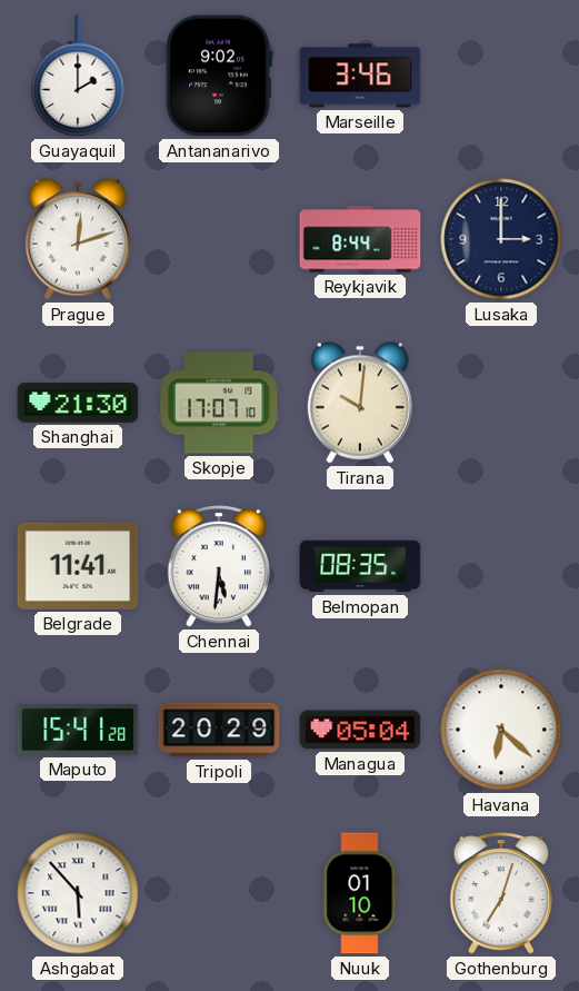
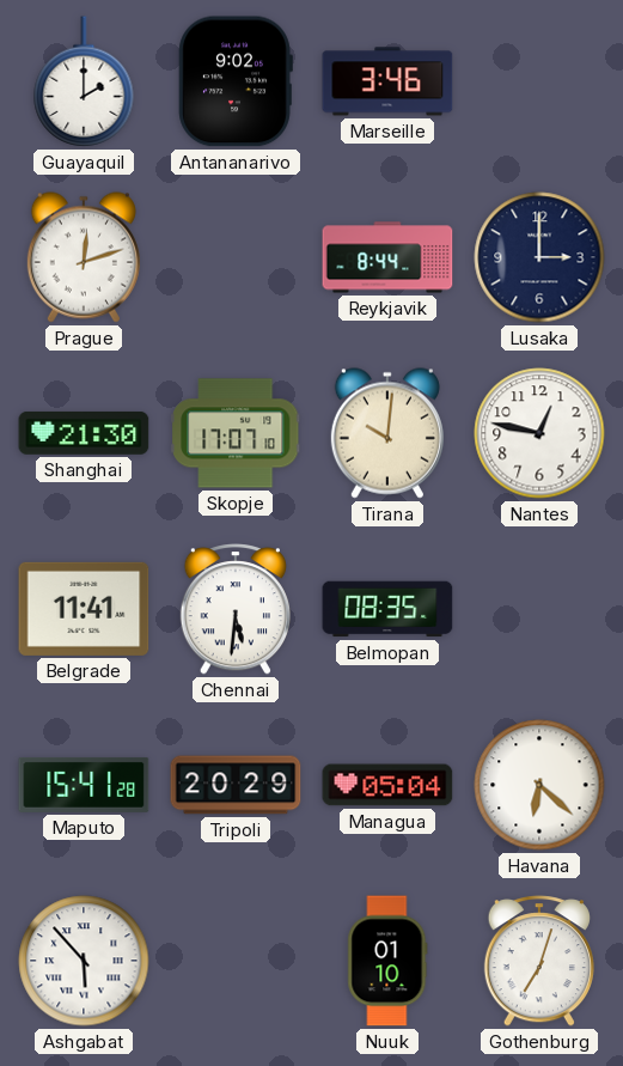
Nantes: none -> 12:47 (539, 433)
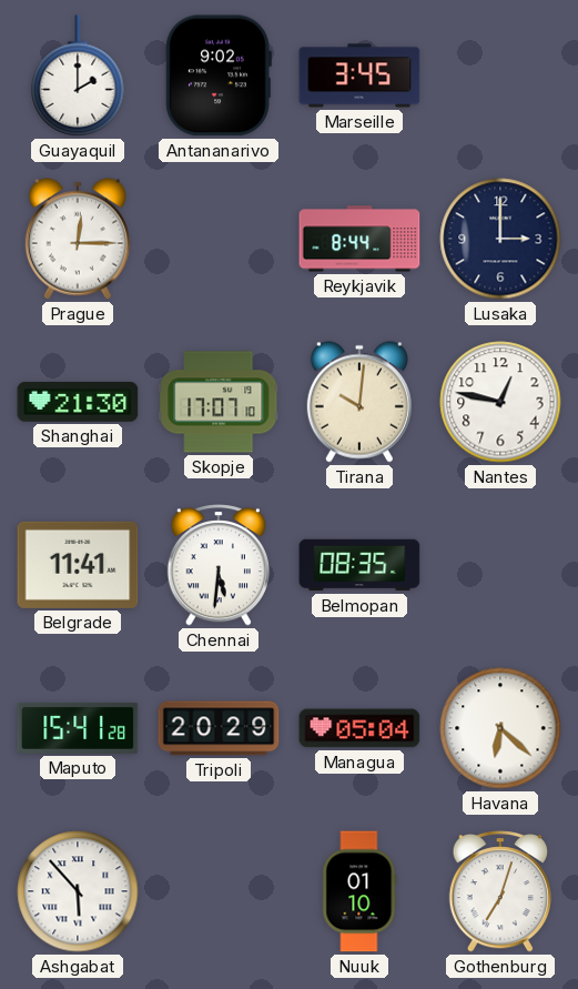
Marseille: 3:46 -> 3:45 (359, 75)
Prague: 12:12 -> 12:15 (78, 239)
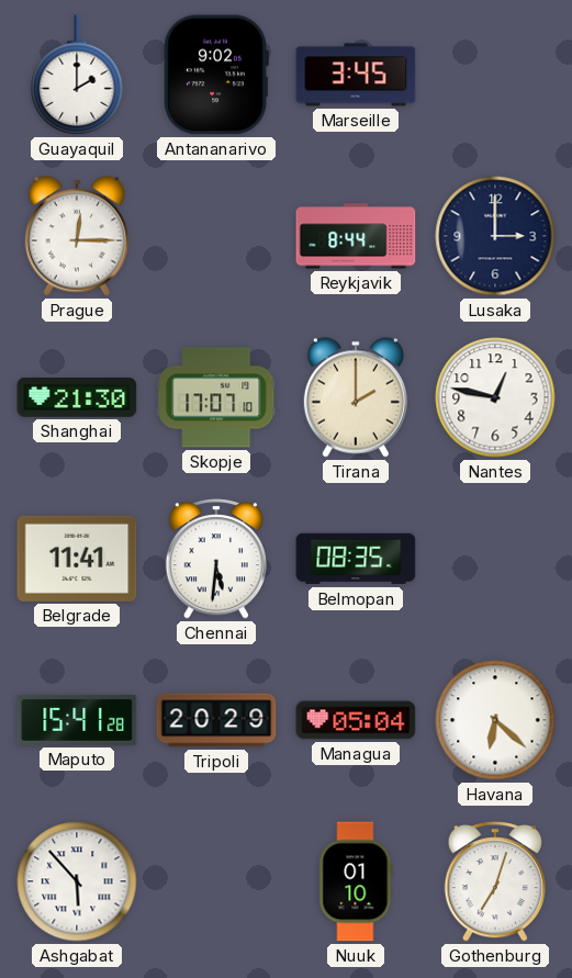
Tirana: 10:01 -> 2:00 (356, 397)
